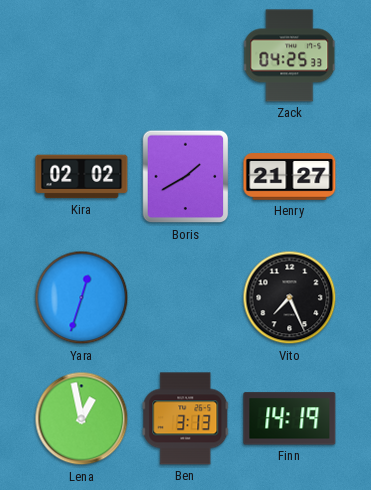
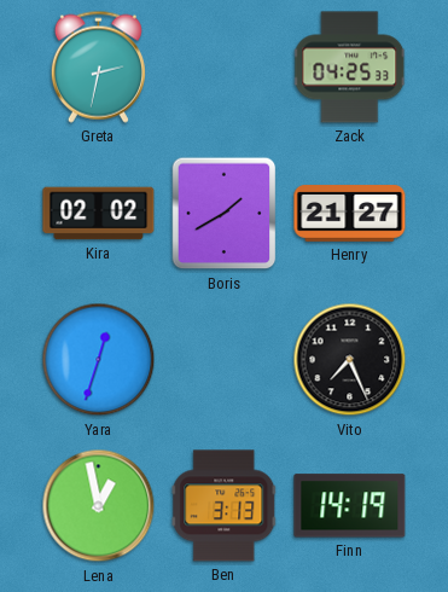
Greta: none -> 2:32 (98, 66)
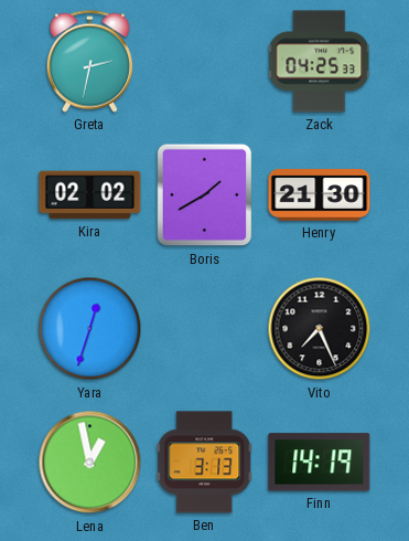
Henry: 21:27 -> 21:30 (320, 195)
